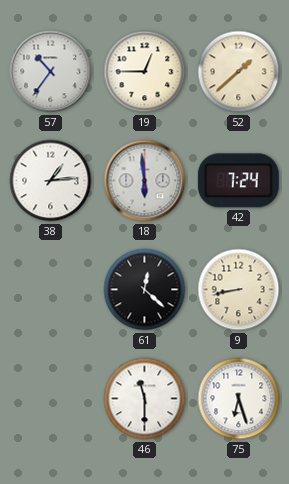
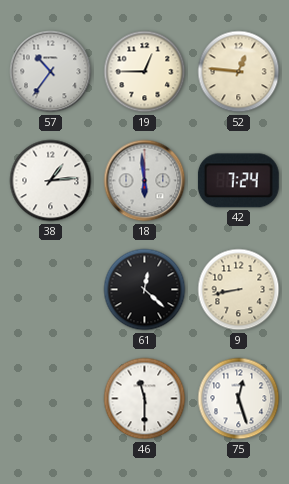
52: 1:38 -> 12:46 (239, 72)
75: 6:27 -> 12:27 (239, 399)
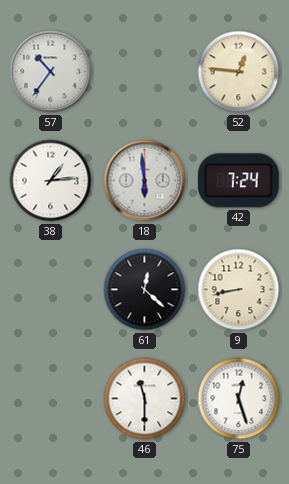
19: 12:45 -> none (145, 72)
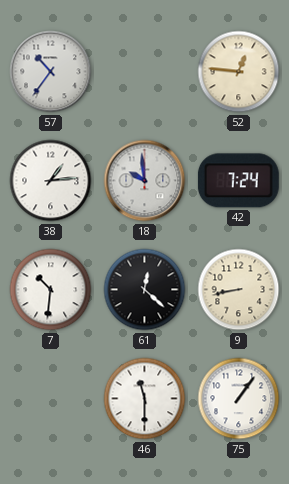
18: 5:59 -> 9:59 (145, 181)
7: none -> 10:31 (51, 290)
75: 12:27 -> 1:06 (239, 399)
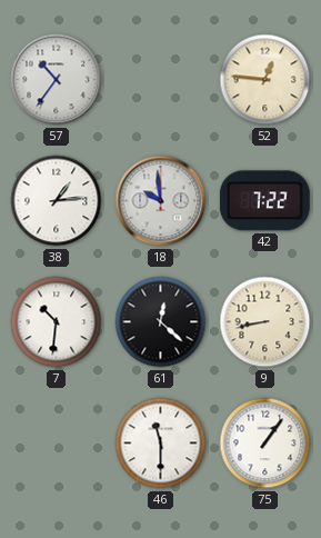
42: 7:24 -> 7:22 (264, 201)
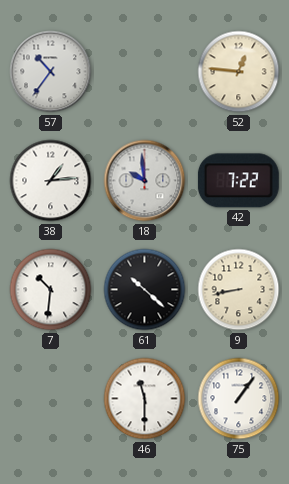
61: 12:22 -> 10:22 (145, 290)
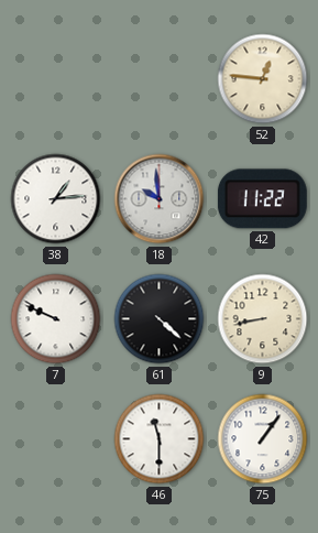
57: 10:36 -> none (51, 72)
42: 7:22 -> 11:22 (262, 199)
7: 10:31 -> 9:49 (56, 319)
61: 10:22 -> 4:22 (160, 319)
